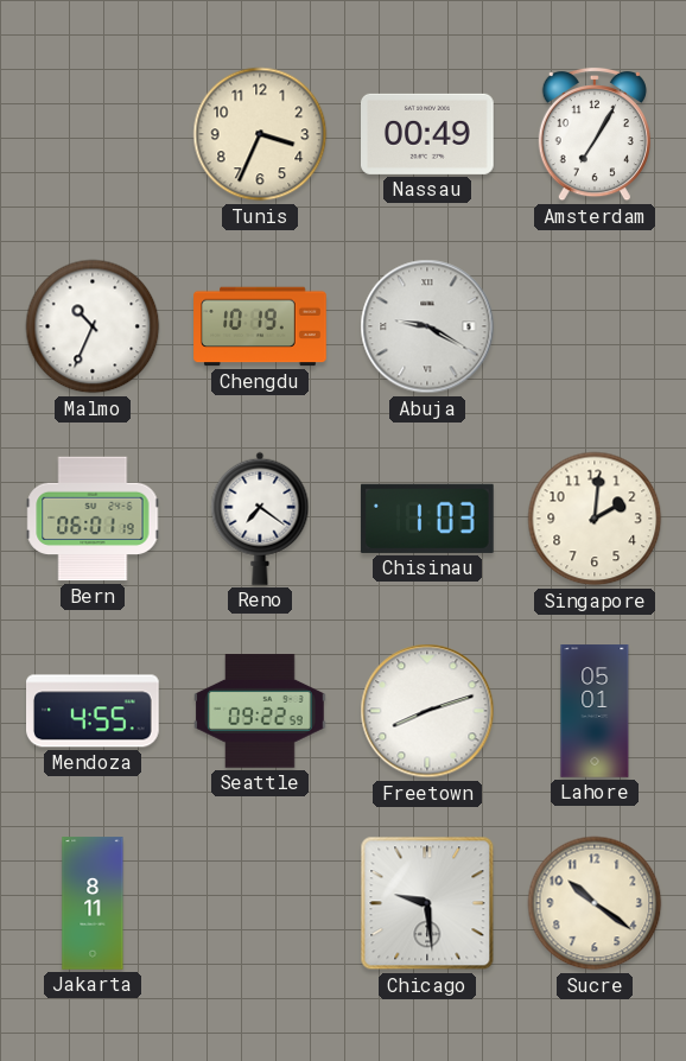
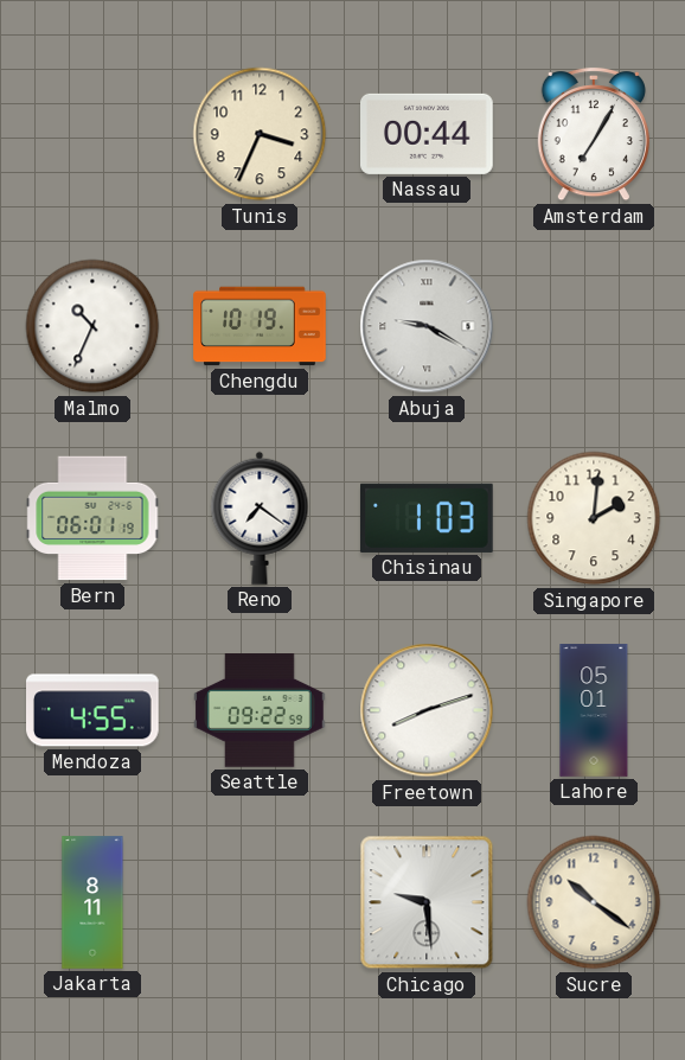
Nassau: 00:49 -> 00:44 (428, 134)
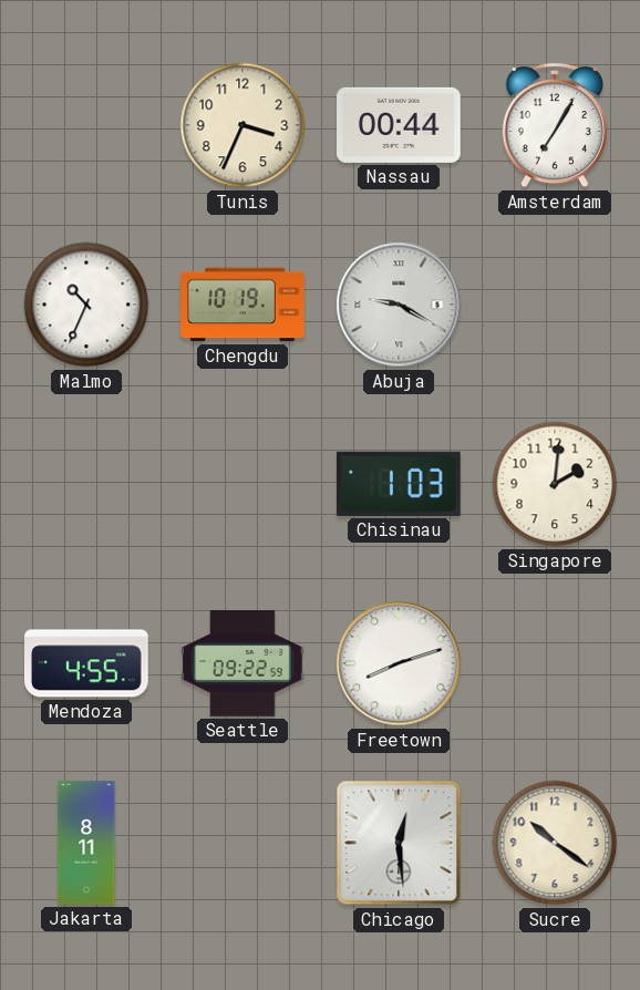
Bern: 06:01 -> none (92, 518)
Reno: 7:21 -> none (260, 518)
Lahore: 05:01 -> none (594, 710)
Chicago: 9:29 -> 12:29 (399, 843)
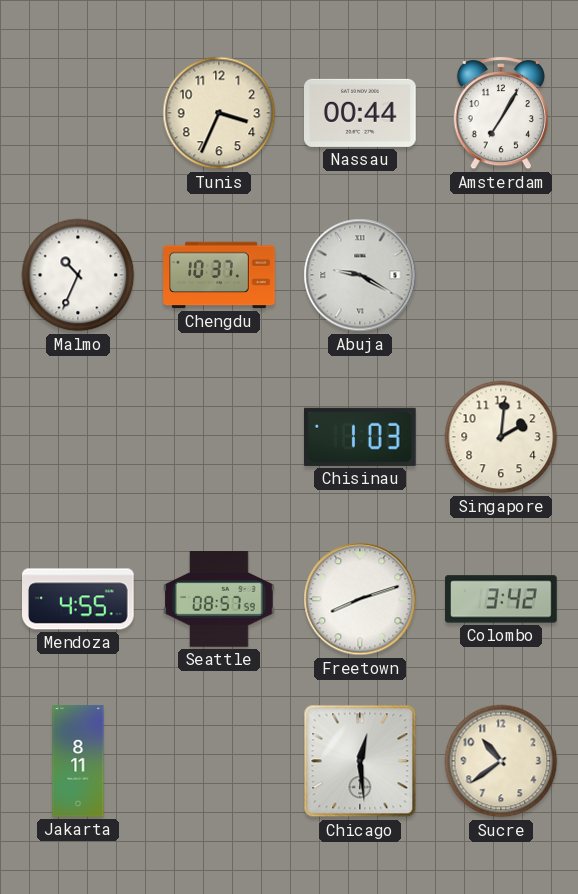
Chengdu: 10:19 -> 10:37 (219, 275)
Seattle: 09:22 -> 08:57 (220, 600)
Colombo: none -> 3:42 (501, 599)
Sucre: 10:21 -> 10:39 (501, 761)
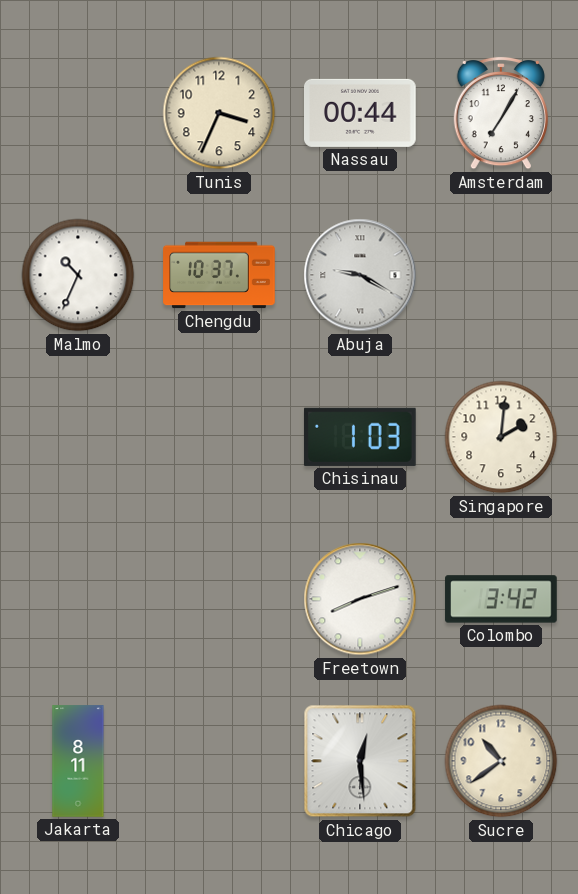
Mendoza: 4:55 -> none (79, 599)
Seattle: 08:57 -> none (220, 600)
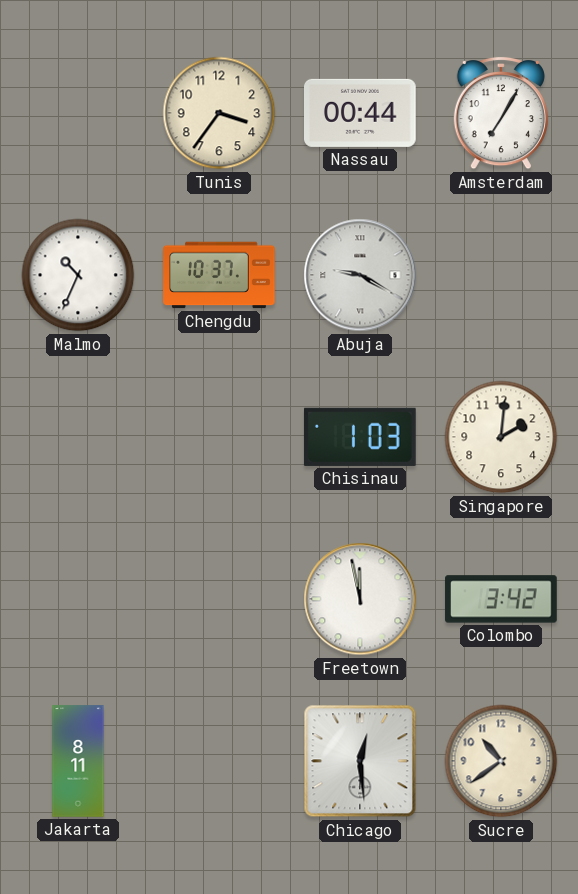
Tunis: 3:34 -> 3:36 (219, 113)
Freetown: 8:12 -> 11:58 (360, 599)
